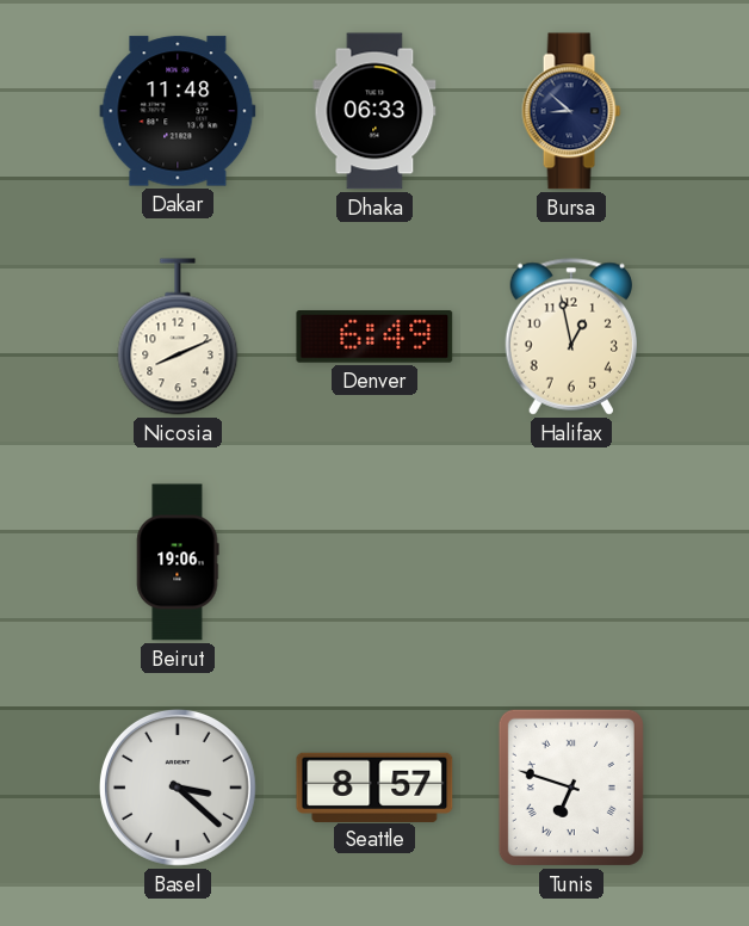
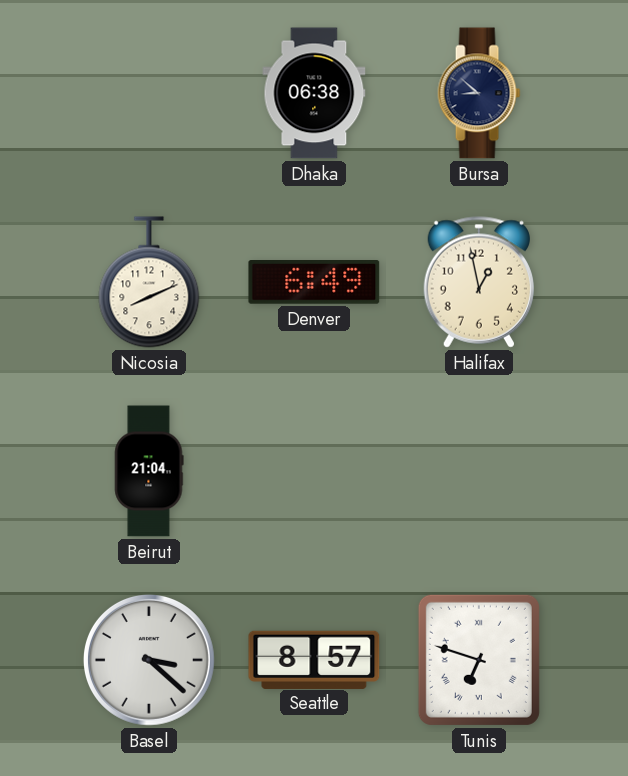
Dakar: 11:48 -> none (178, 111)
Dhaka: 06:33 -> 06:38 (314, 93)
Beirut: 19:06 -> 21:04 (149, 471)
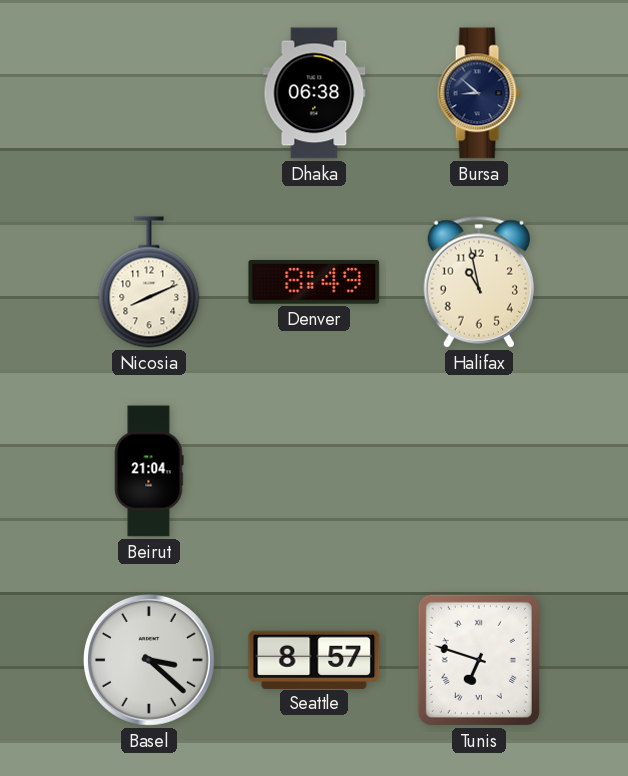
Denver: 6:49 -> 8:49 (314, 283)
Halifax: 12:58 -> 10:58 (478, 282)
